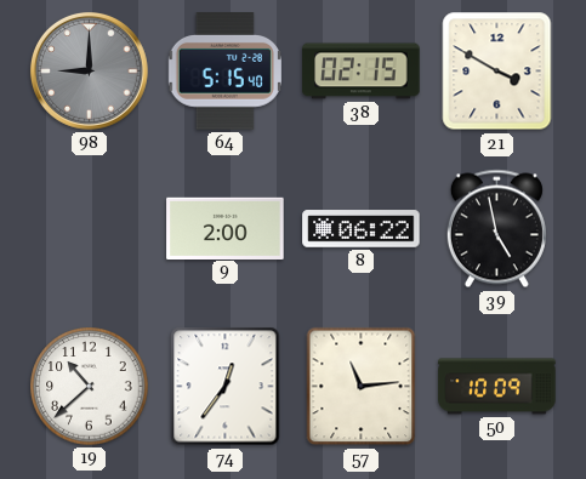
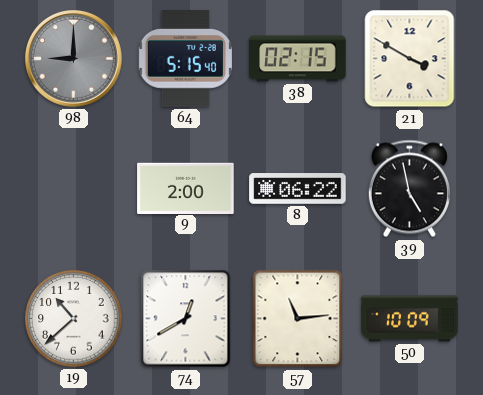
74: 12:36 -> 12:40 (186, 319)
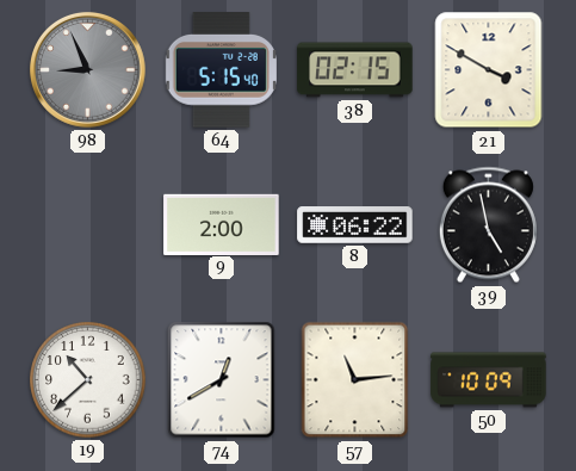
98: 9:00 -> 8:56 (87, 69)
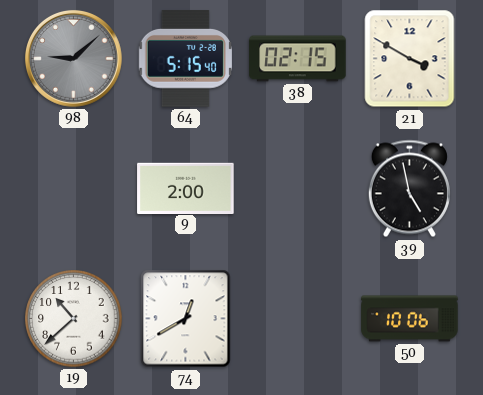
98: 8:56 -> 9:08 (73, 58)
8: 06:22 -> none (355, 225)
57: 11:14 -> none (355, 380)
50: 10:09 -> 10:06 (410, 319)
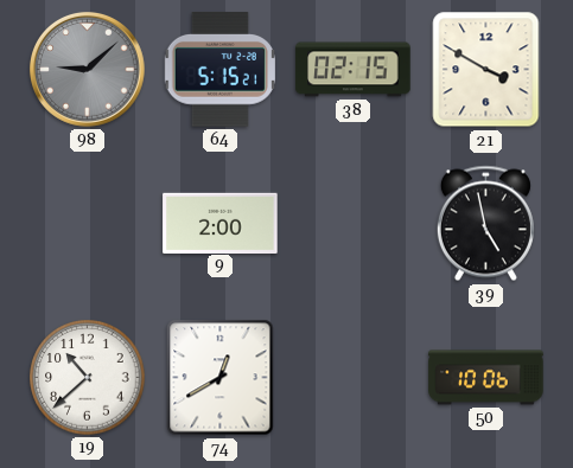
64: 5:15:40 -> 5:15:21 (219, 70)
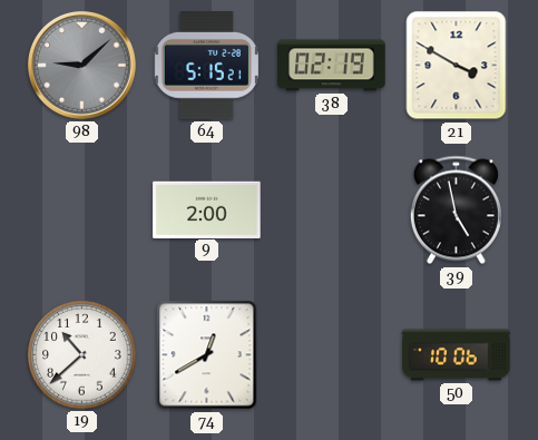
38: 02:15 -> 02:19 (332, 66)
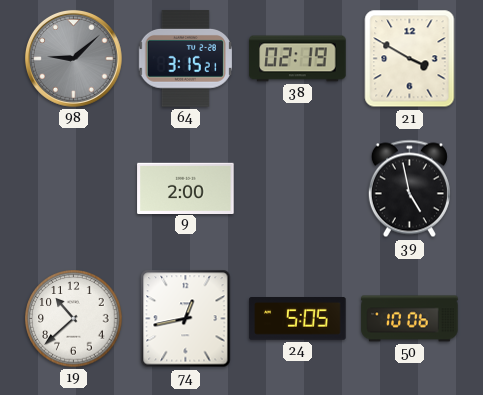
64: 5:15 -> 3:15 (185, 59)
74: 12:40 -> 12:43 (186, 319)
24: none -> 5:05 (298, 319)
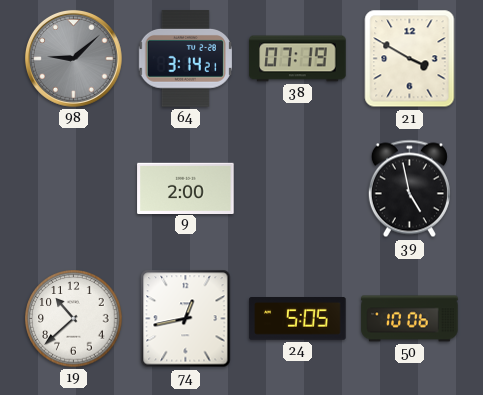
64: 3:15 -> 3:14 (185, 59)
38: 02:19 -> 07:19 (298, 59)
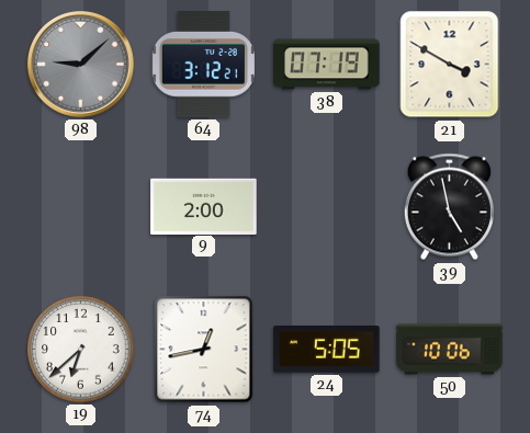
64: 3:14 -> 3:12 (203, 65)
19: 10:38 -> 6:38 (81, 350)
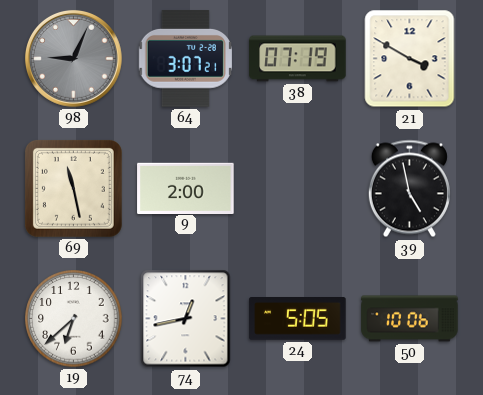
98: 9:08 -> 9:04 (73, 58)
64: 3:12 -> 3:07 (185, 59)
69: none -> 11:28 (73, 188)
